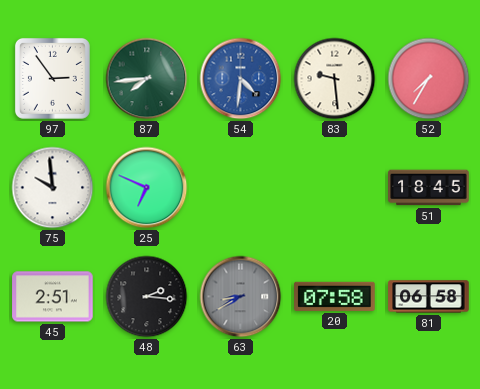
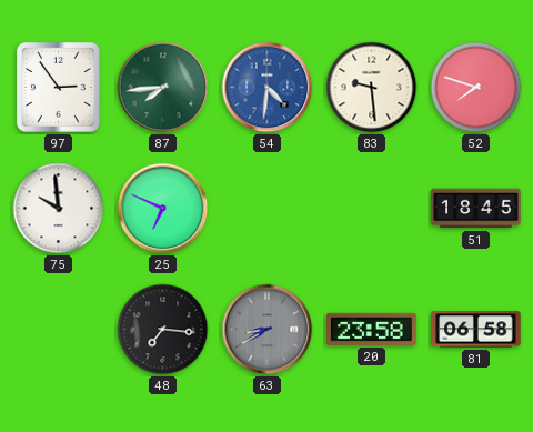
52: 7:35 -> 7:48 (476, 88)
45: 2:51 -> none (53, 297)
48: 2:16 -> 7:16 (163, 330)
20: 07:58 -> 23:58 (372, 329)
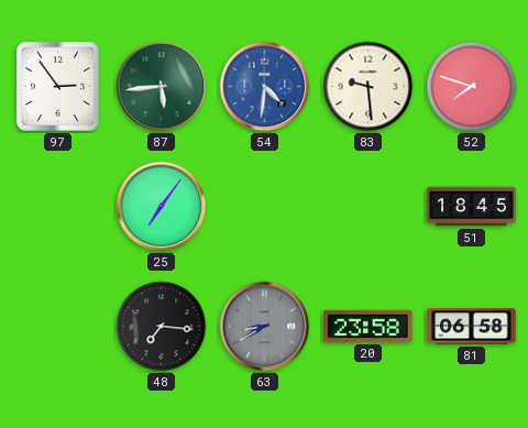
87: 7:44 -> 5:44 (162, 87)
75: 9:59 -> none (59, 209)
25: 6:49 -> 7:06 (162, 207)
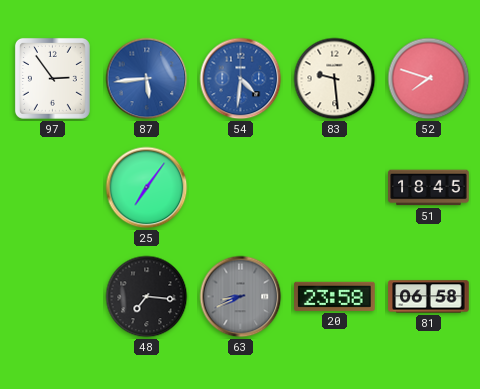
87 dial: green -> blue (147, 79)
63: 8:40 -> 8:41 (241, 297)
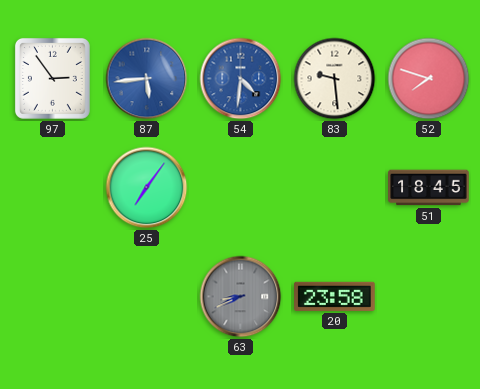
48: 7:16 -> none (147, 297)
81: 06:58 -> none (429, 297)
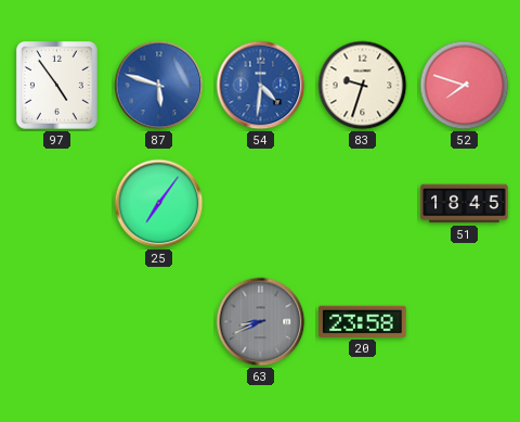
97: 2:54 -> 4:54 (56, 85)
87: 5:44 -> 5:48 (159, 86)
83: 9:29 -> 9:33 (363, 86)
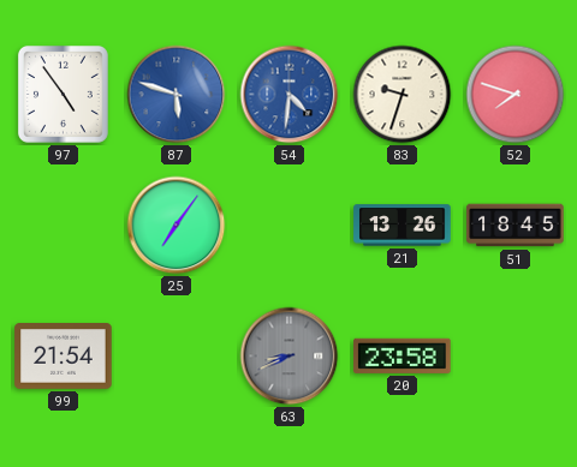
21: none -> 13:26 (403, 226)
99: none -> 21:54 (64, 357)
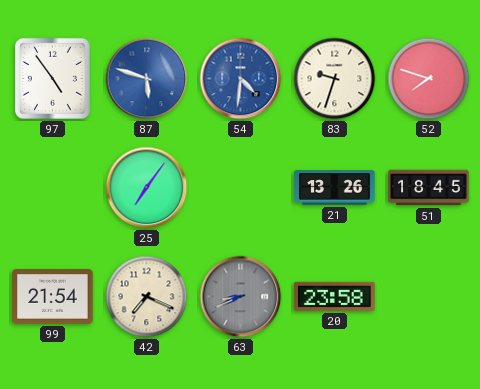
42: none -> 7:19 (147, 297)
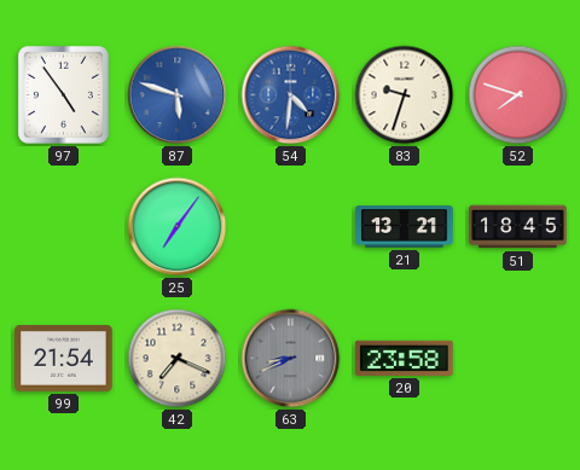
21: 13:26 -> 13:21 (405, 227)
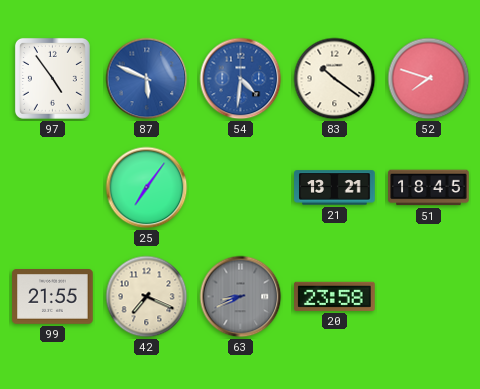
87: 5:48 -> 5:49 (147, 79)
83: 9:33 -> 10:21 (335, 79)
99: 21:54 -> 21:55 (53, 297)
